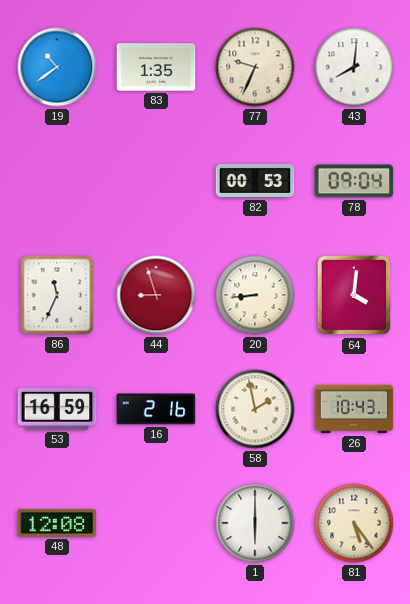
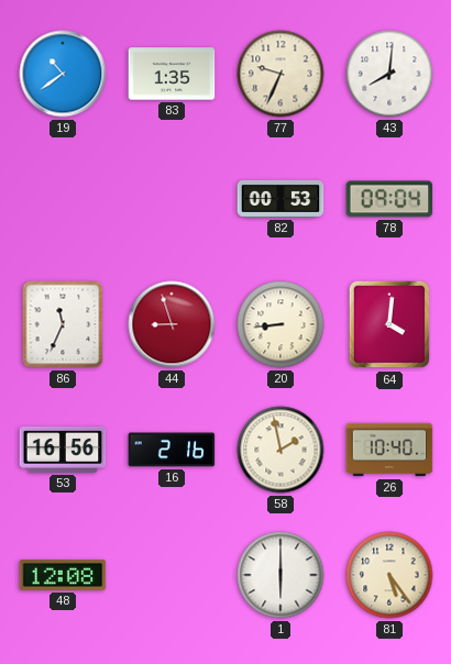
53: 16:59 -> 16:56 (63, 450)
26: 10:43 -> 10:40 (389, 450)
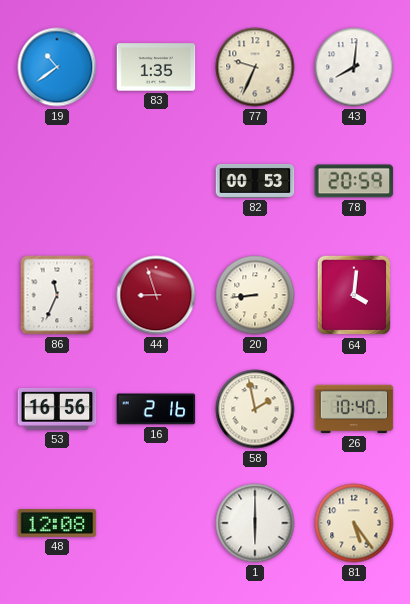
78: 09:04 -> 20:59 (354, 181)
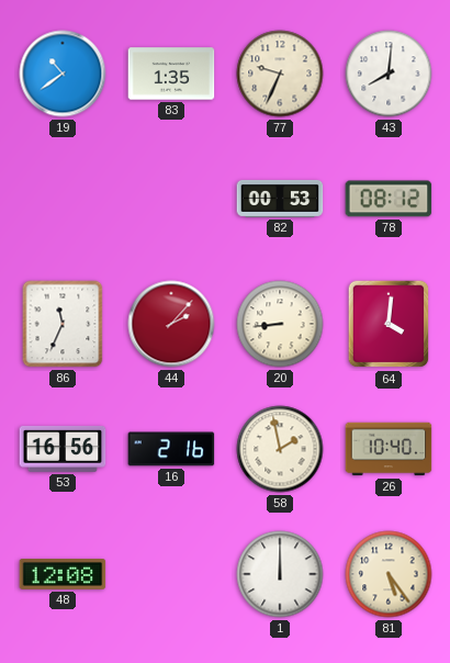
78: 20:59 -> 08:12 (389, 199)
44: 8:57 -> 2:07 (171, 324)
1: 6:00 -> 12:00 (280, 574)
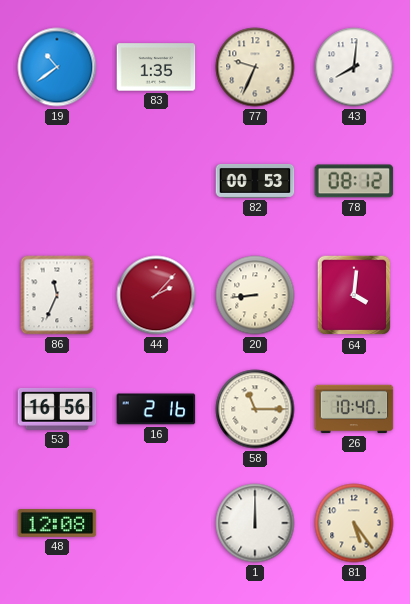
58: 1:58 -> 11:15 (255, 409)
